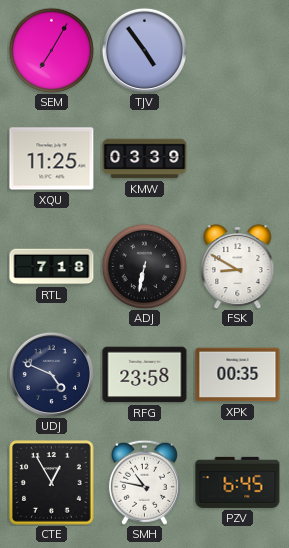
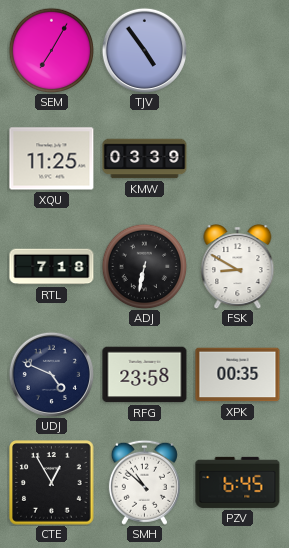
SMH: 10:47 -> 10:52 (144, 482)
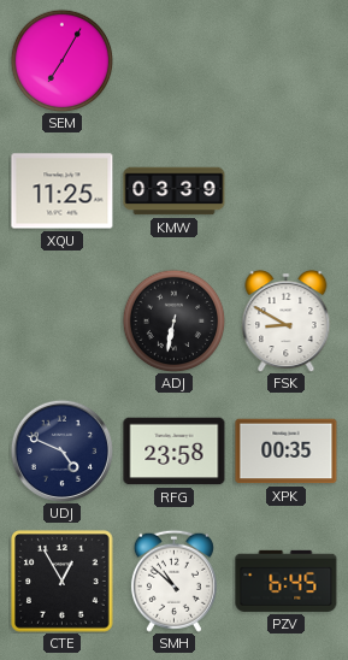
TJV: 4:54 -> none (144, 50)
RTL: 7:18 -> none (52, 267)
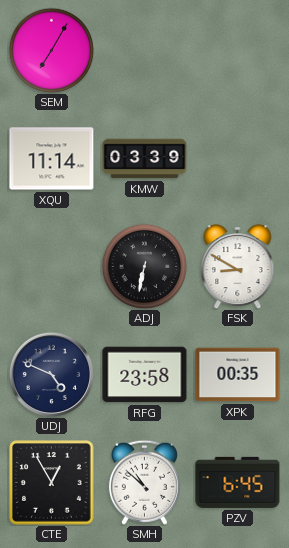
XQU: 11:25 -> 11:14 (52, 159)
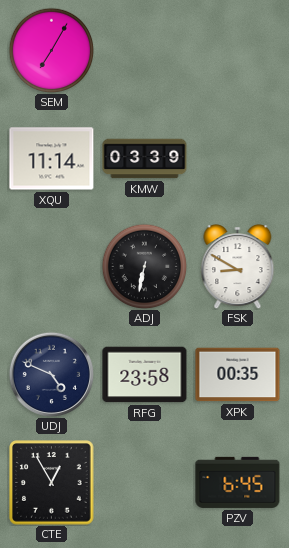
SMH: 10:52 -> none (144, 482)
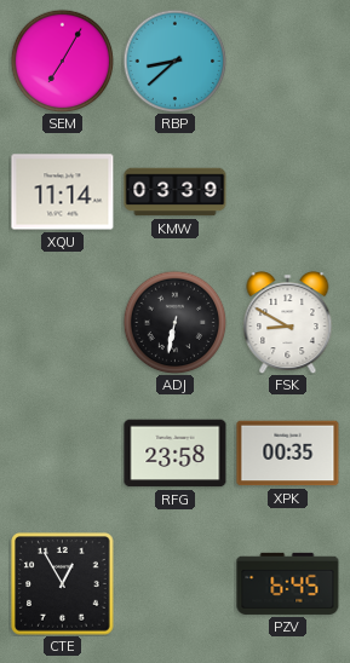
RBP: none -> 8:38 (174, 60)
UDJ: 4:49 -> none (51, 374)
